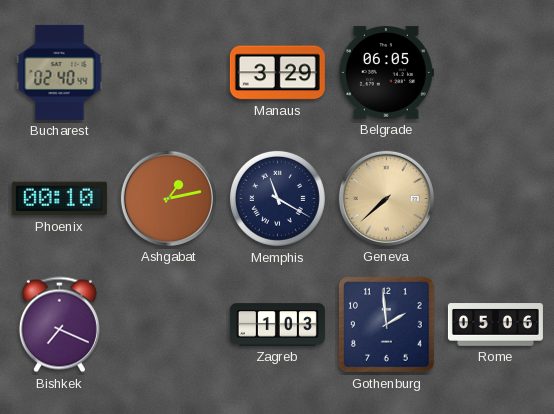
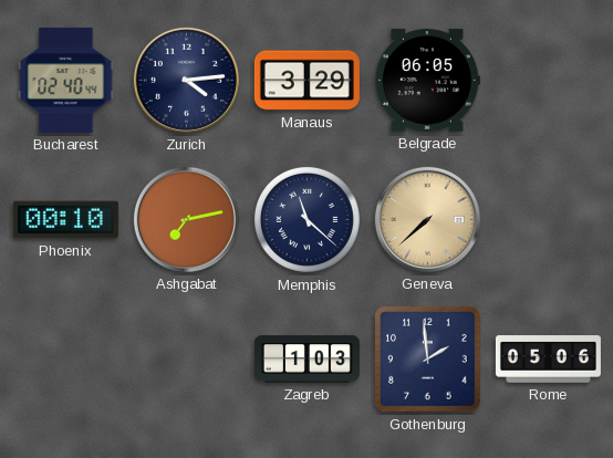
Zurich: none -> 4:14 (186, 80)
Ashgabat: 1:13 -> 7:13 (186, 219)
Memphis: 11:20 -> 11:22 (306, 219)
Bishkek: 7:19 -> none (59, 325)
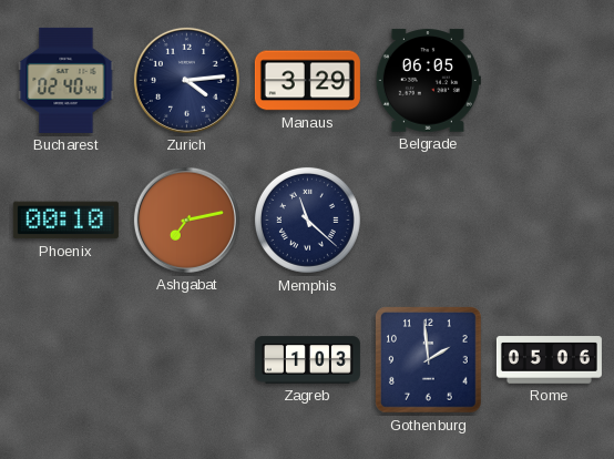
Geneva: 7:38 -> none (427, 219)
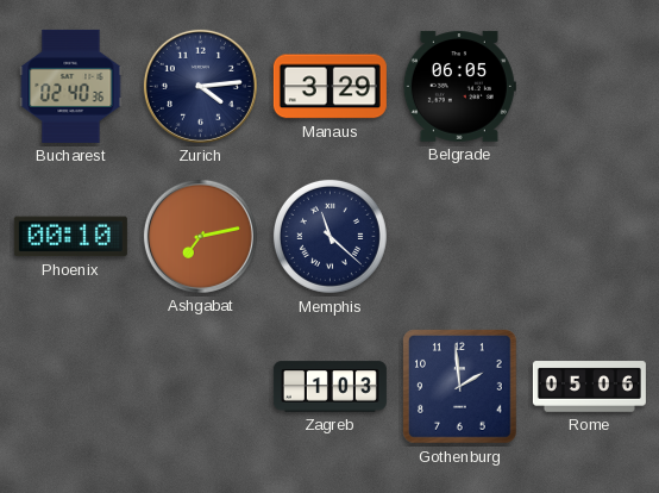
Bucharest: 02:40:44 -> 02:40:36 (71, 86)
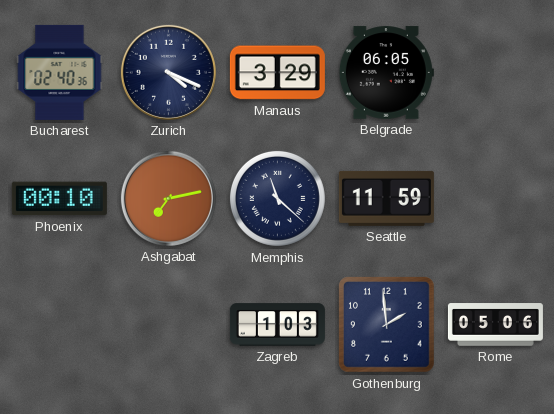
Zurich: 4:14 -> 4:19 (168, 72)
Seattle: none -> 11:59 (386, 198)
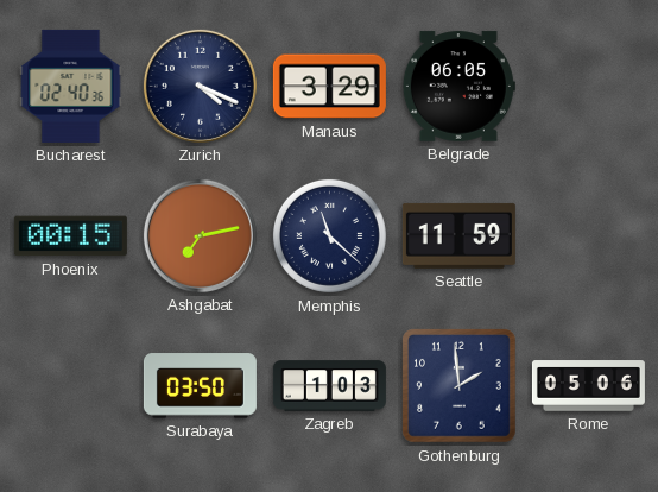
Phoenix: 00:10 -> 00:15 (70, 236)
Surabaya: none -> 03:50 (200, 386)
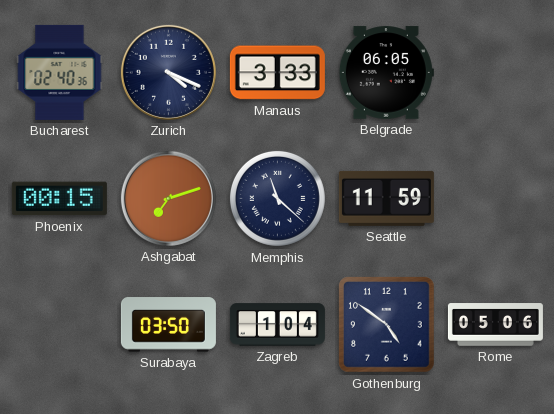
Manaus: 3:29 -> 3:33 (277, 73)
Ashgabat: 7:13 -> 7:12 (168, 198)
Zagreb: 1:03 -> 1:04 (277, 325)
Gothenburg: 1:59 -> 4:51 (387, 325)
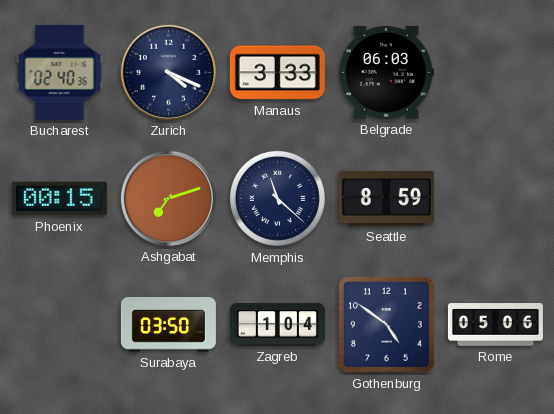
Belgrade: 06:05 -> 06:03 (386, 73)
Seattle: 11:59 -> 8:59 (386, 198)
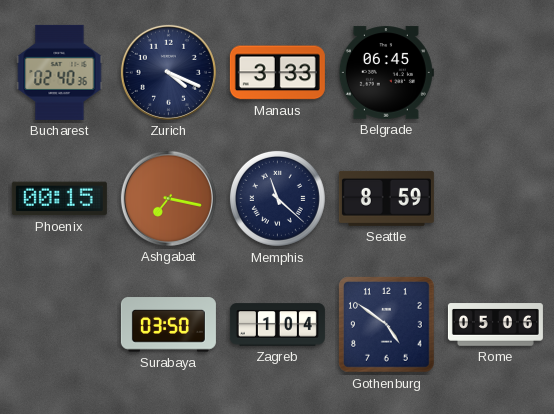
Belgrade: 06:03 -> 06:45 (386, 73)
Ashgabat: 7:12 -> 7:17 (168, 198)
